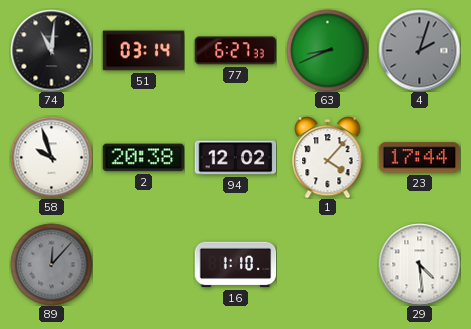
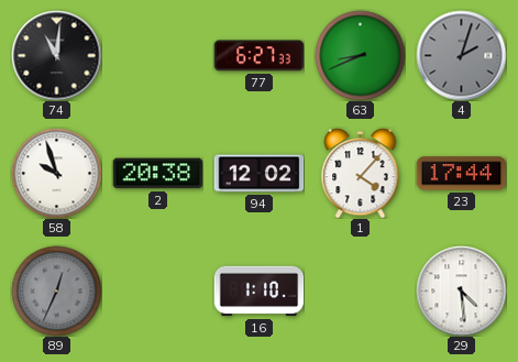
51: 03:14 -> none (143, 51)
89: 12:07 -> 12:34 (56, 290)
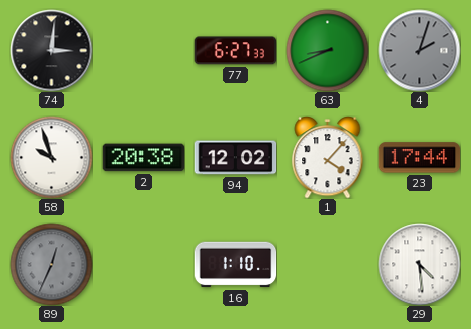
74: 11:01 -> 3:01 (51, 50)
